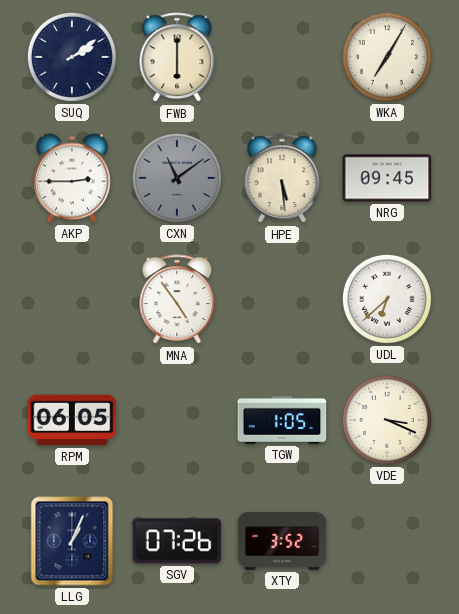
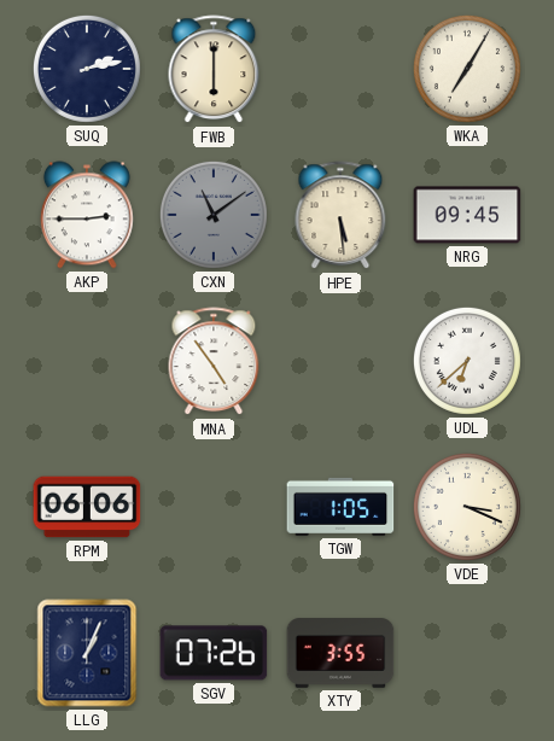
SUQ: 2:09 -> 2:13 (87, 69)
RPM: 06:05 -> 06:06 (87, 507)
XTY: 3:52 -> 3:55 (340, 653)
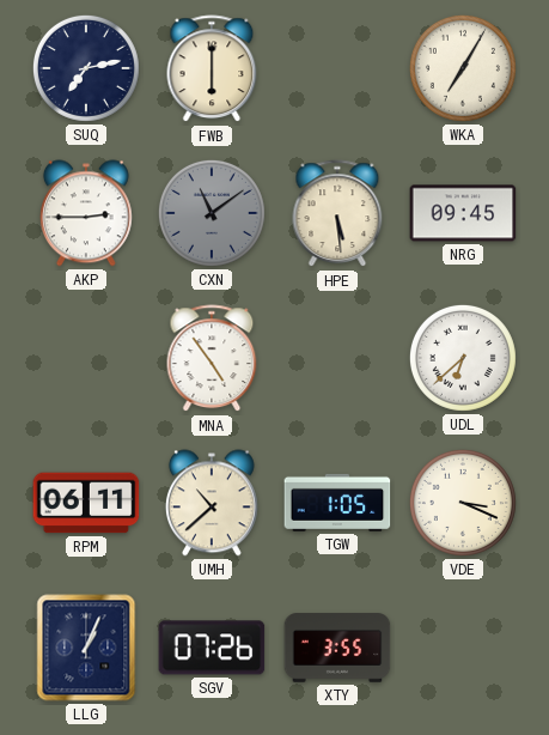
SUQ: 2:13 -> 7:13 (86, 68)
RPM: 06:06 -> 06:11 (86, 503)
UMH: none -> 10:38 (212, 503)
